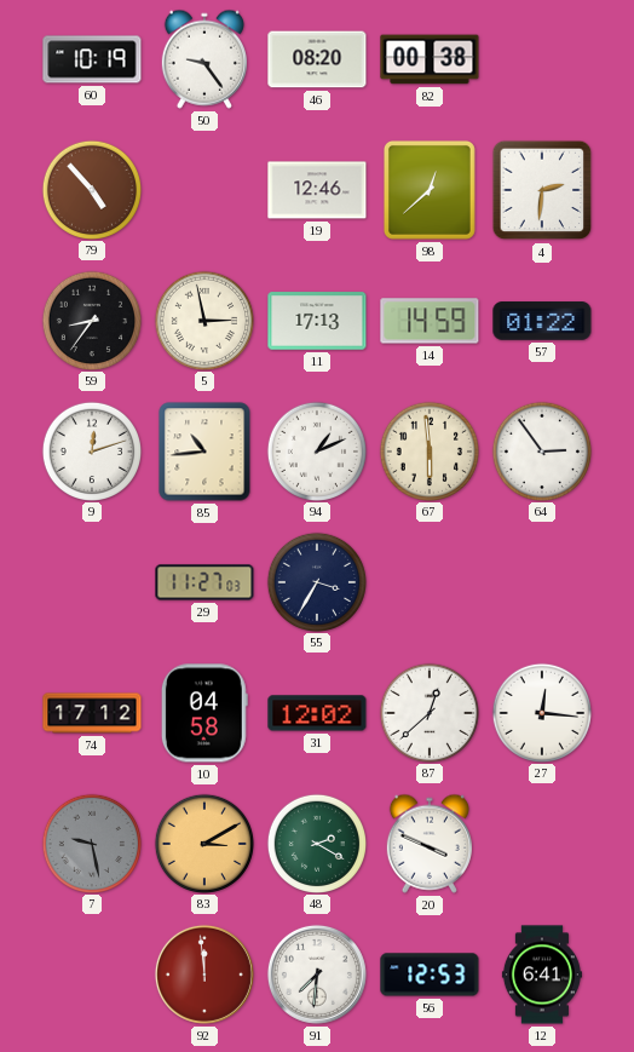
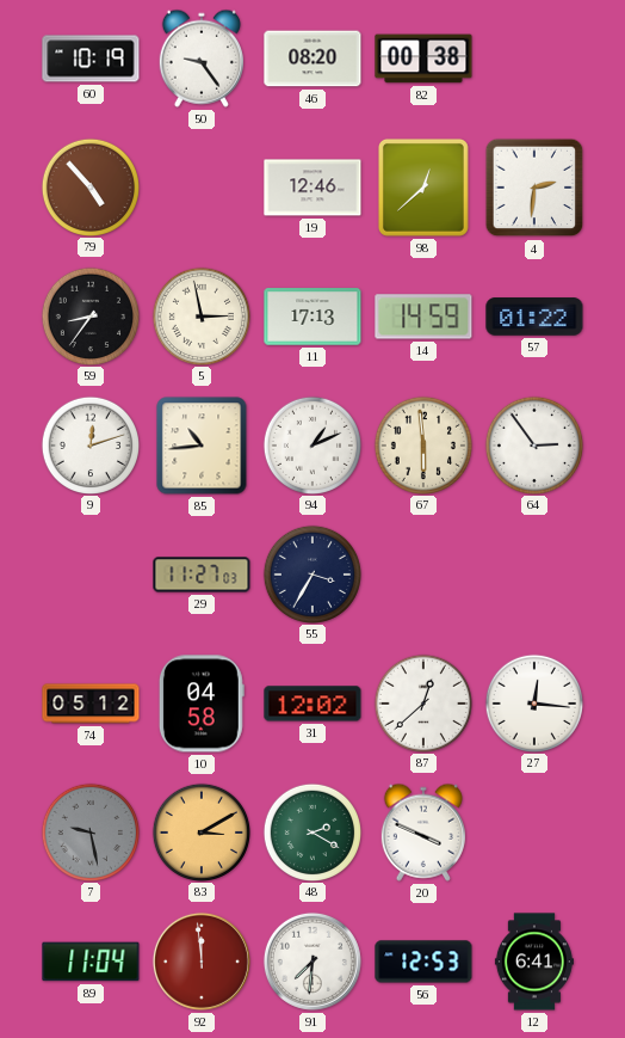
74: 17:12 -> 05:12 (91, 704)
89: none -> 11:04 (91, 962)
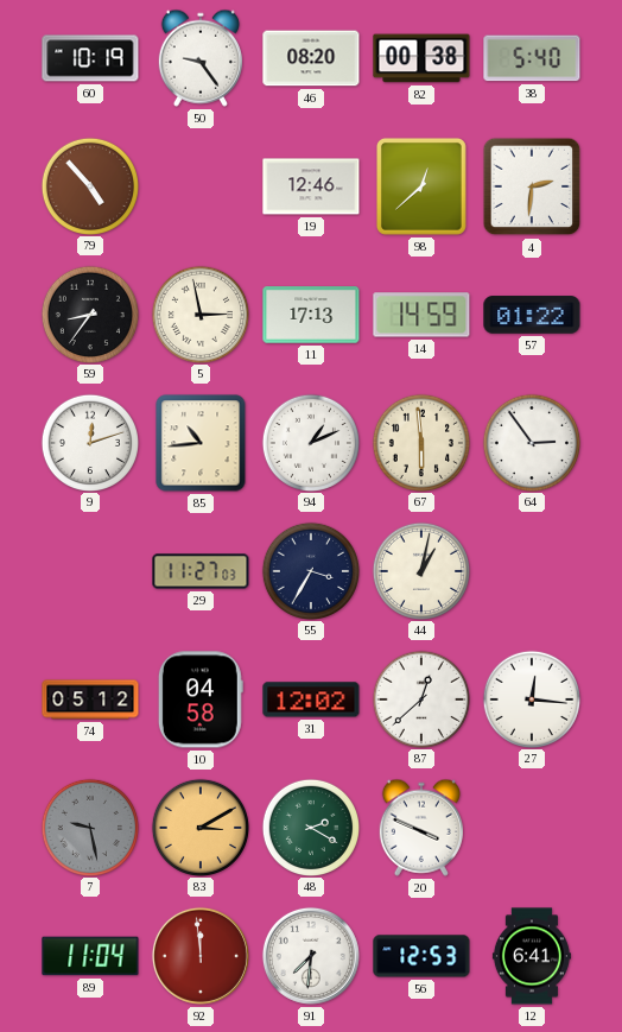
38: none -> 5:40 (532, 58)
44: none -> 1:02 (420, 570)
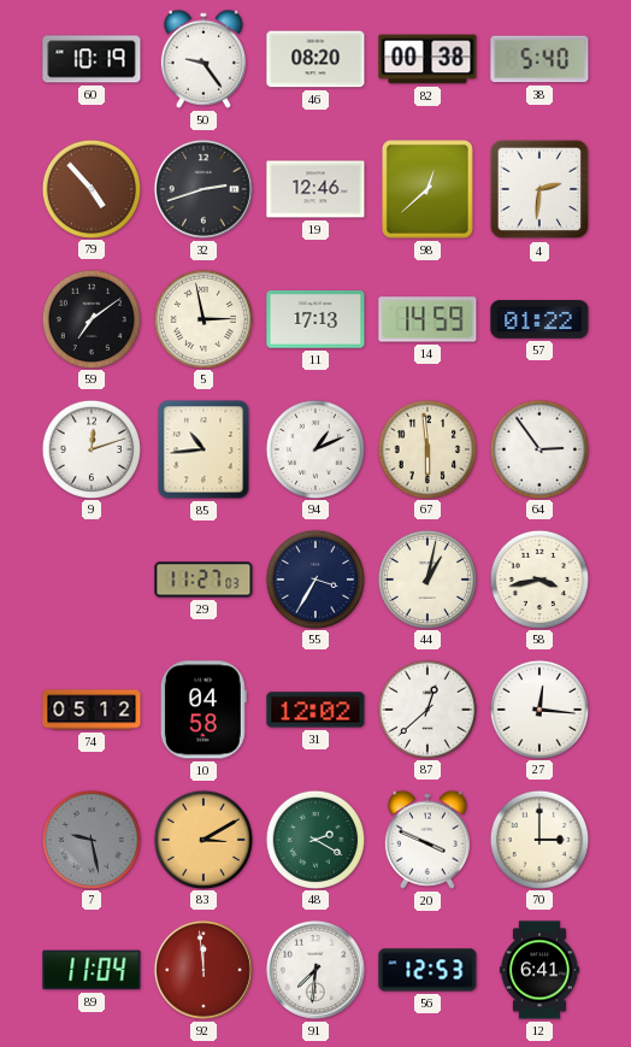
32: none -> 2:42 (204, 189)
59: 8:36 -> 7:09 (90, 318)
58: none -> 3:43 (538, 578)
70: none -> 3:00 (538, 839)
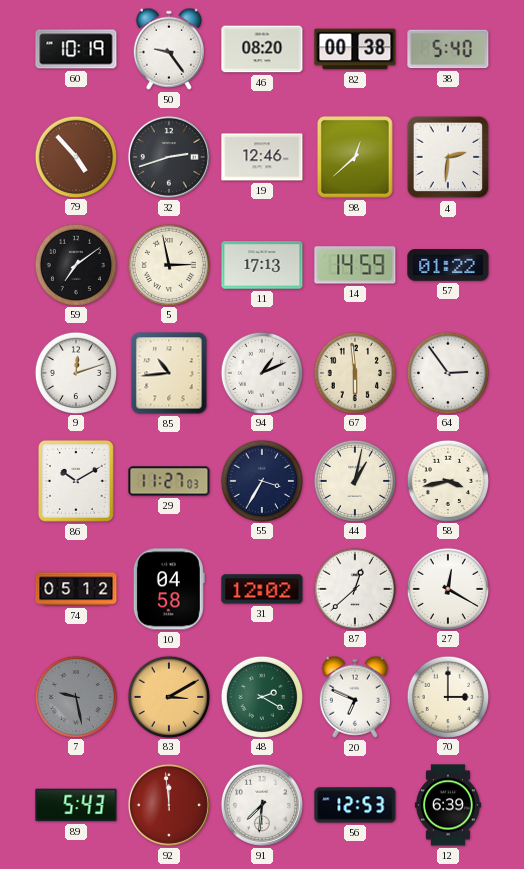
86: none -> 10:10 (76, 481)
27: 12:16 -> 12:20 (447, 588)
20: 3:49 -> 6:49 (355, 697)
89: 11:04 -> 5:43 (76, 805)
12: 6:41 -> 6:39 (448, 805)
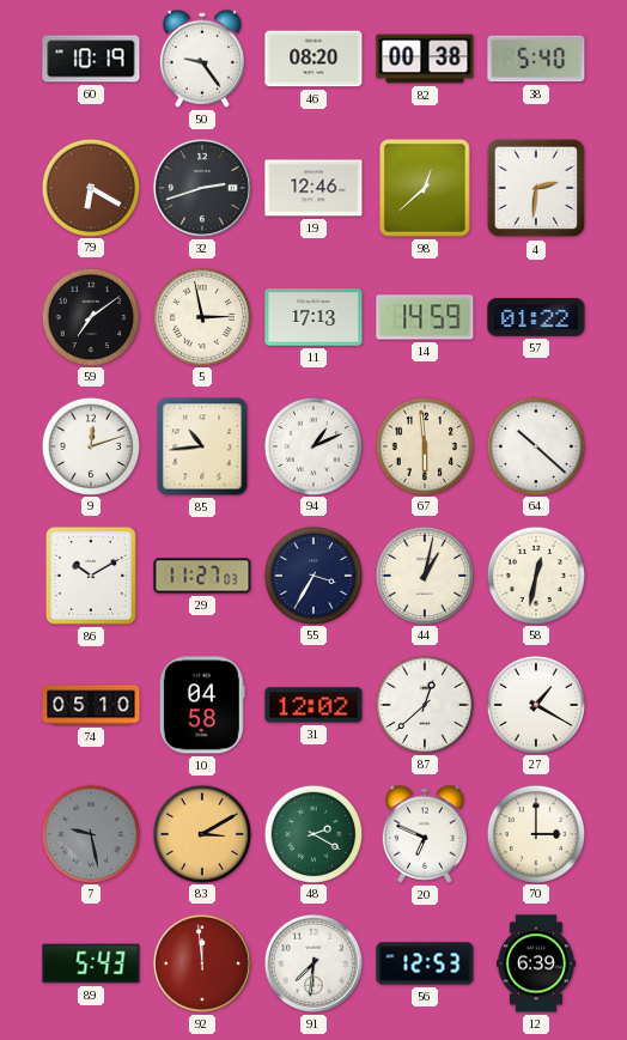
79: 4:53 -> 6:20 (90, 187)
64: 2:54 -> 10:22 (535, 445)
58: 3:43 -> 12:32 (535, 574)
74: 05:12 -> 05:10 (91, 705)
27: 12:20 -> 1:20 (535, 704)
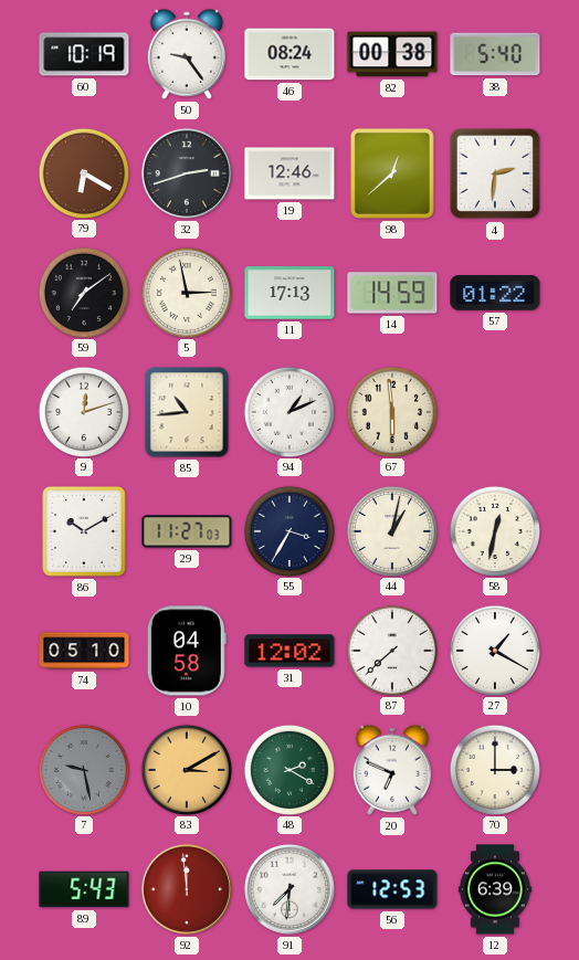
46: 08:20 -> 08:24 (289, 54)
64: 10:22 -> none (535, 445)
87: 12:38 -> 7:38 (391, 650)
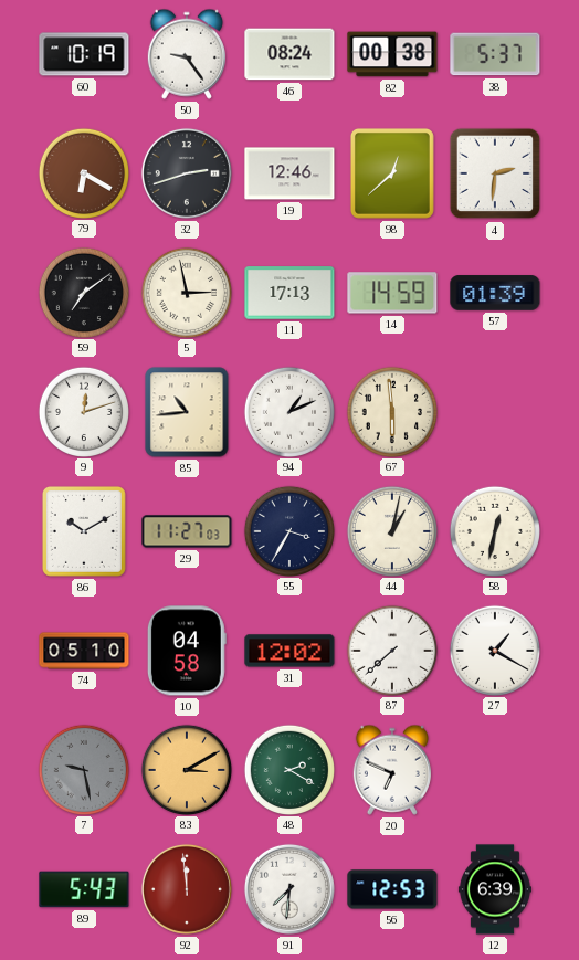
38: 5:40 -> 5:37 (495, 54)
57: 01:22 -> 01:39 (495, 293)
70: 3:00 -> none (494, 769)
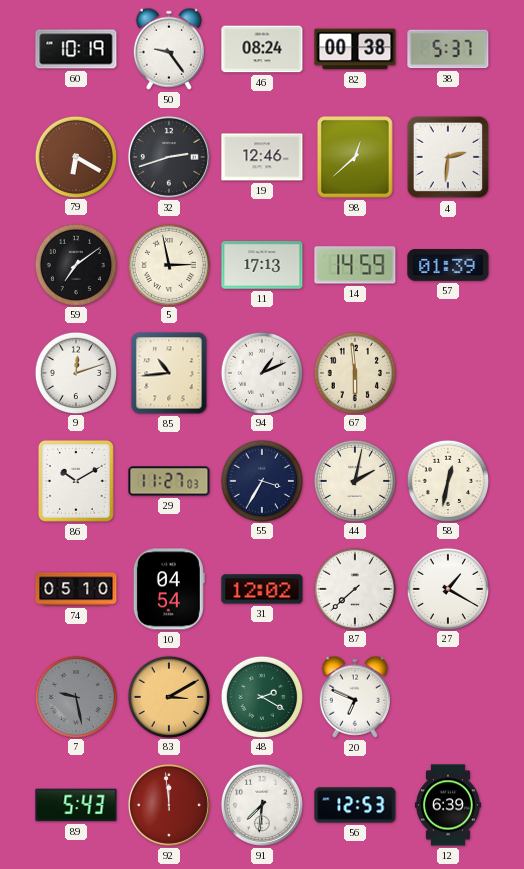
44: 1:02 -> 2:02 (354, 480)
10: 04:58 -> 04:54 (169, 589)
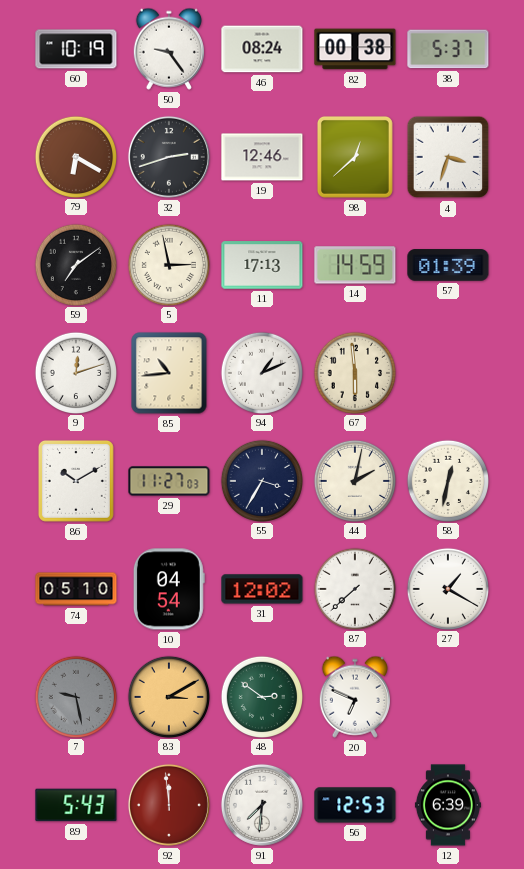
4: 2:31 -> 3:33 (448, 157)
48: 2:20 -> 2:51 (261, 696)
